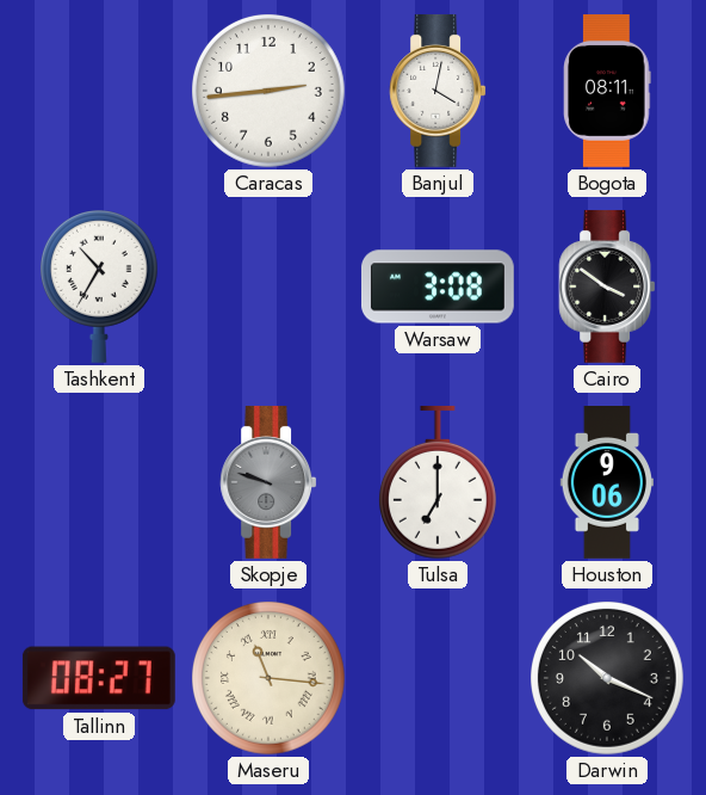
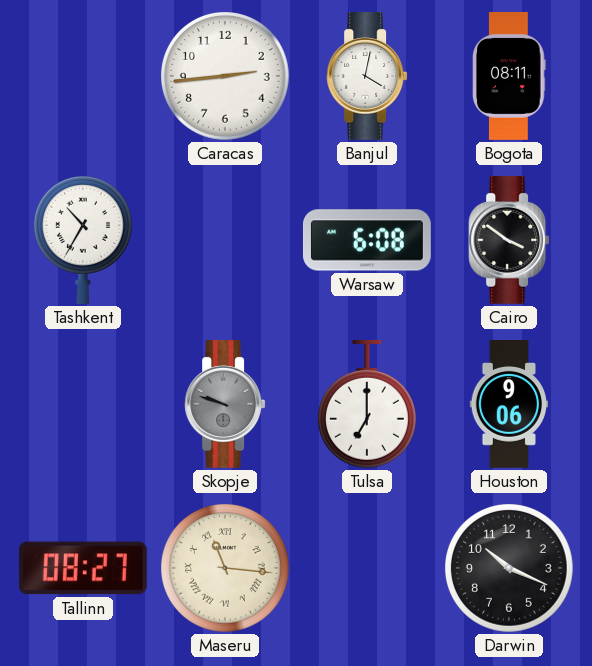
Warsaw: 3:08 -> 6:08 (367, 240)
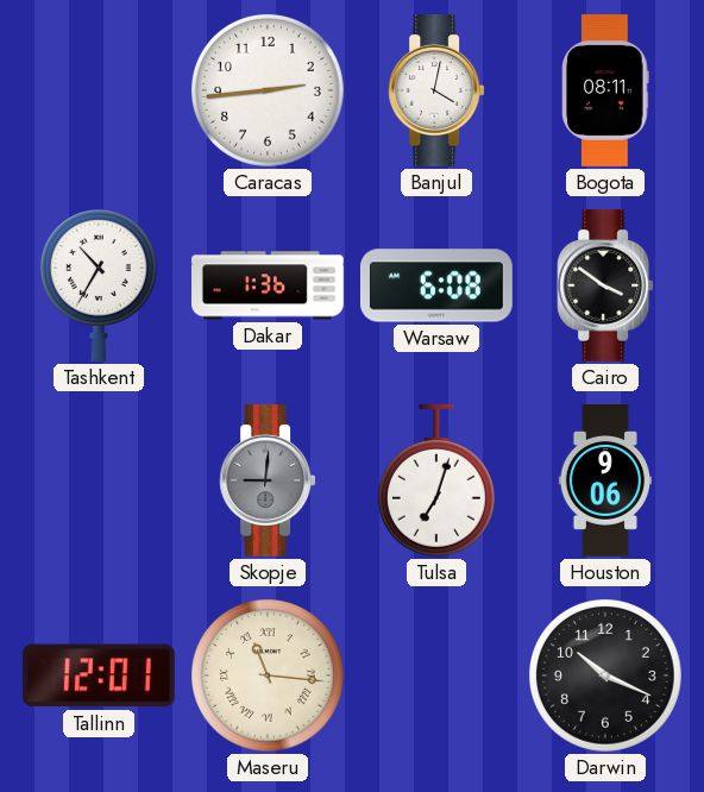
Dakar: none -> 1:36 (269, 285)
Skopje: 9:48 -> 9:01 (268, 480)
Tulsa: 7:00 -> 7:03 (436, 480)
Tallinn: 08:27 -> 12:01 (99, 675)
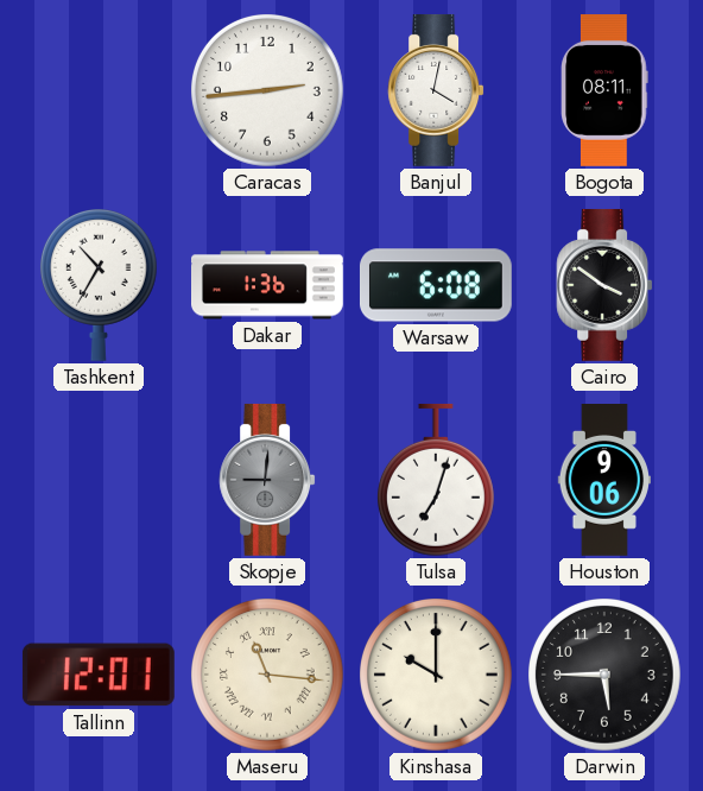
Kinshasa: none -> 10:00 (437, 676)
Darwin: 10:19 -> 5:45 (606, 676)
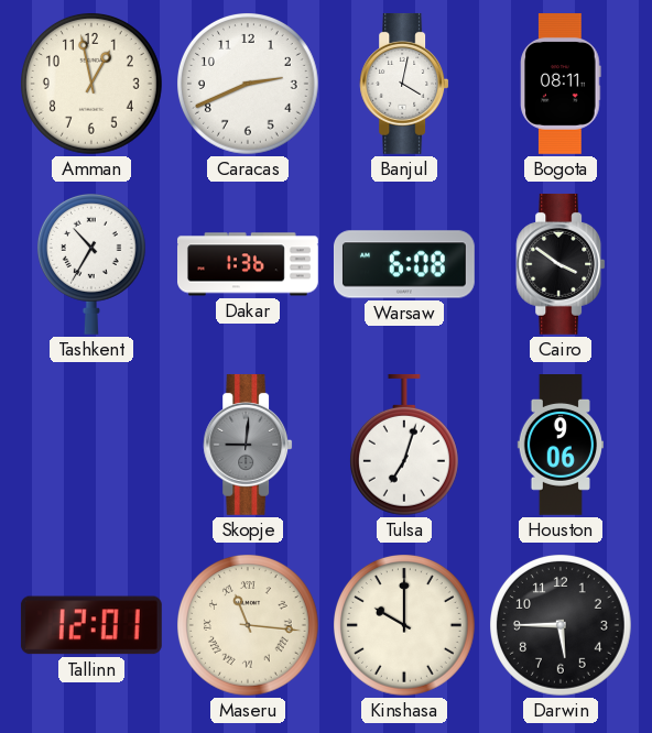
Amman: none -> 12:58 (93, 85)
Caracas: 2:44 -> 2:41 (249, 85)
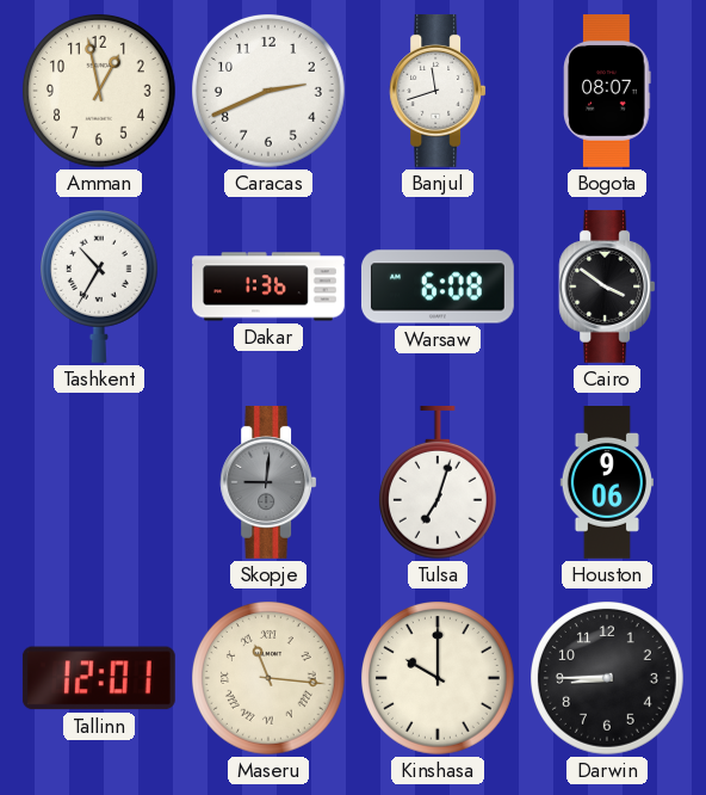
Banjul: 4:02 -> 11:42 (438, 91)
Bogota: 08:11 -> 08:07 (607, 92)
Darwin: 5:45 -> 8:45 (608, 679)
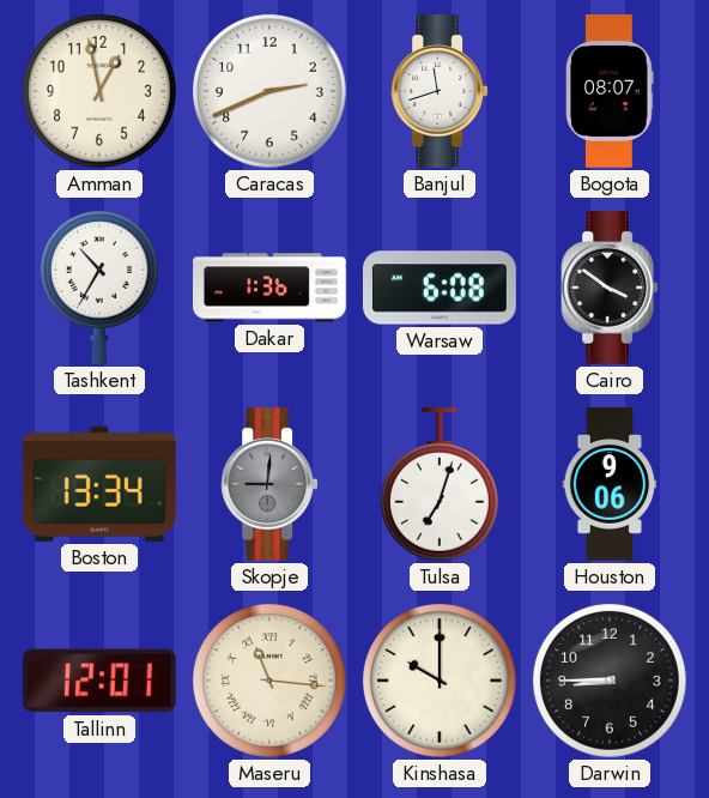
Boston: none -> 13:34 (99, 484)
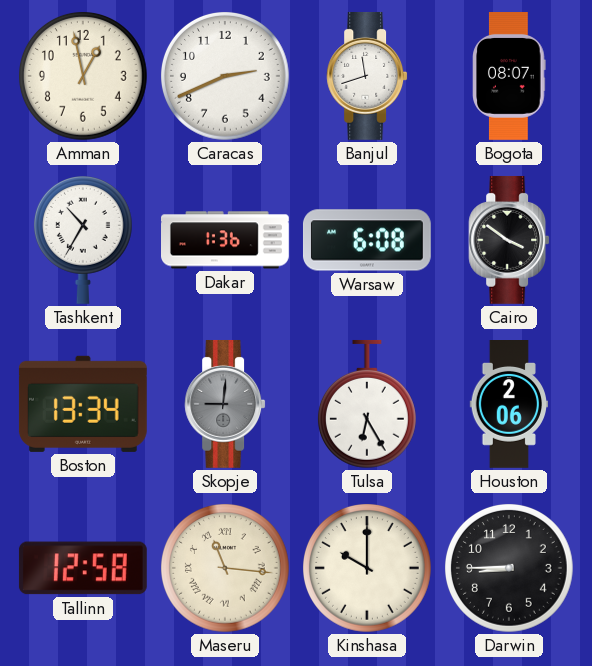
Tulsa: 7:03 -> 6:25 (367, 404)
Houston: 9:06 -> 2:06 (509, 405)
Tallinn: 12:01 -> 12:58 (83, 568)
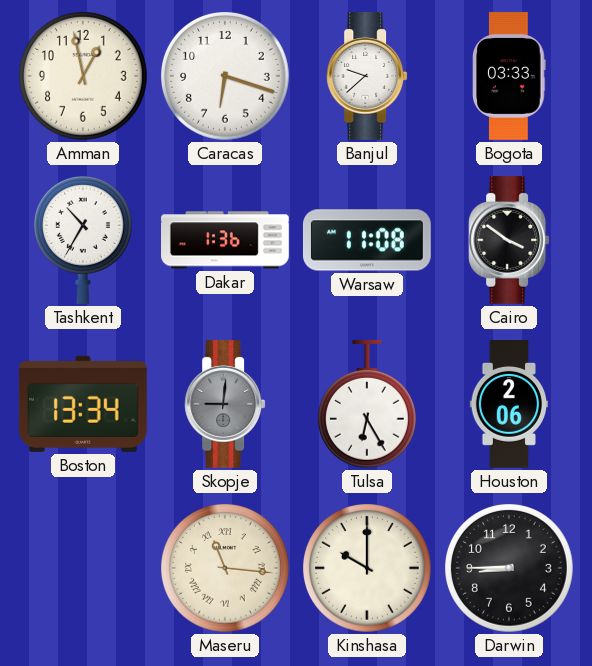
Caracas: 2:41 -> 6:18 (226, 77)
Banjul: 11:42 -> 9:38 (367, 76)
Bogota: 08:07 -> 03:33 (509, 77)
Warsaw: 6:08 -> 11:08 (367, 240)
Tallinn: 12:58 -> none (83, 568)
